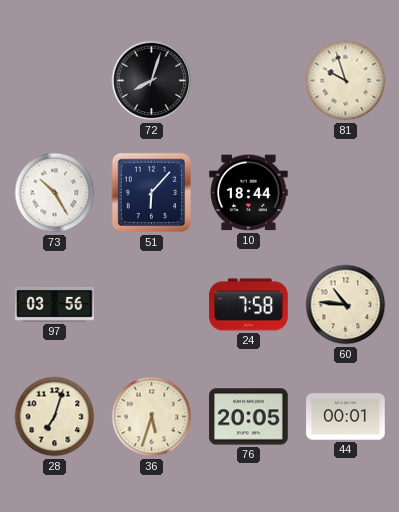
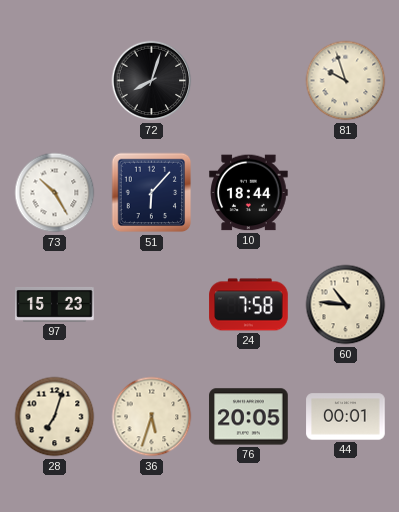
97: 03:56 -> 15:23 (55, 304)
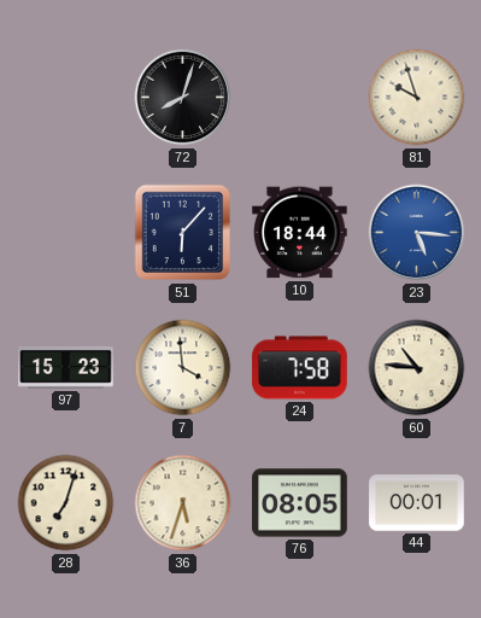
73: 10:25 -> none (55, 193)
23: none -> 5:16 (417, 233)
7: none -> 3:59 (183, 368)
76: 20:05 -> 08:05 (300, 503)
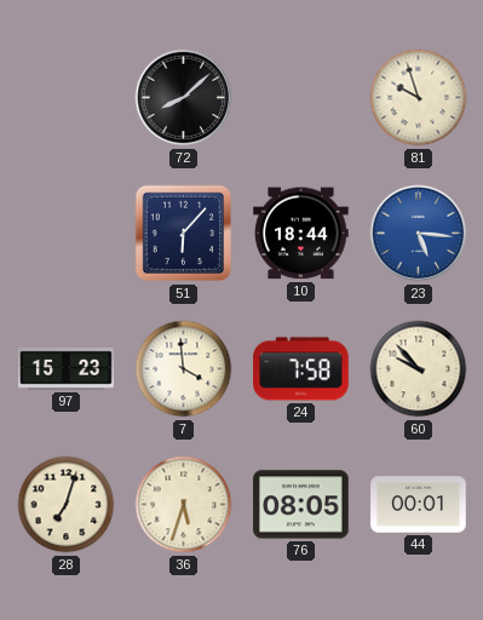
72: 8:03 -> 8:08 (184, 98)
60: 10:46 -> 9:53 (419, 369)
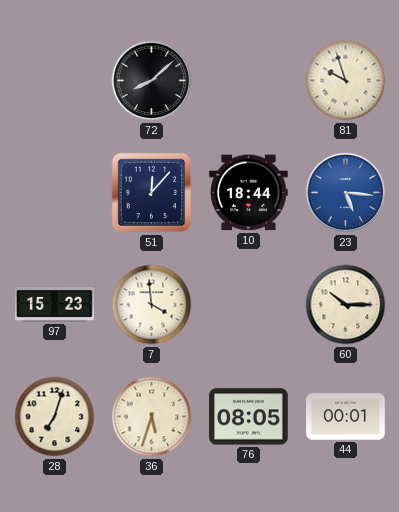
51: 6:07 -> 12:07 (152, 193)
24: 7:58 -> none (301, 369)
60: 9:53 -> 10:15 (346, 305)
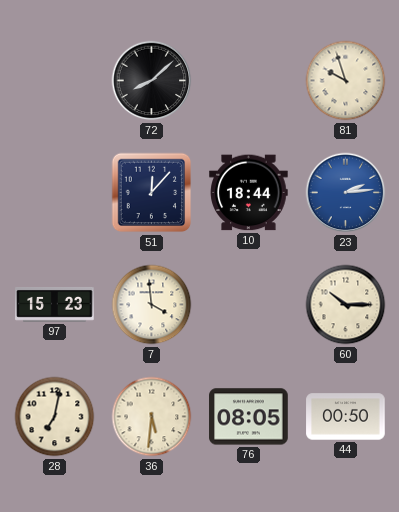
23: 5:16 -> 2:14 (346, 193)
28: 7:03 -> 7:02 (55, 417)
36: 5:33 -> 5:31 (152, 417)
44: 00:01 -> 00:50 (346, 417)
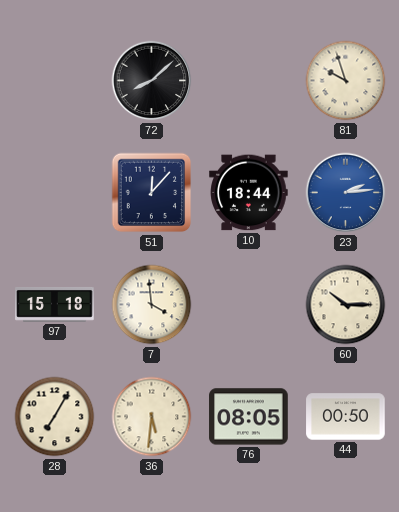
97: 15:23 -> 15:18 (55, 304)
28: 7:02 -> 7:05 (55, 417)
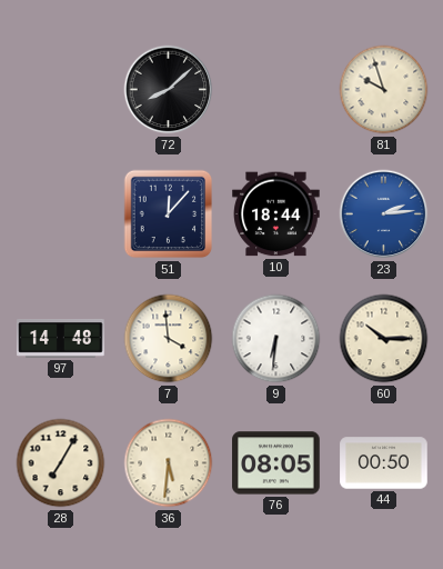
97: 15:18 -> 14:48 (61, 338)
9: none -> 6:31 (276, 339)
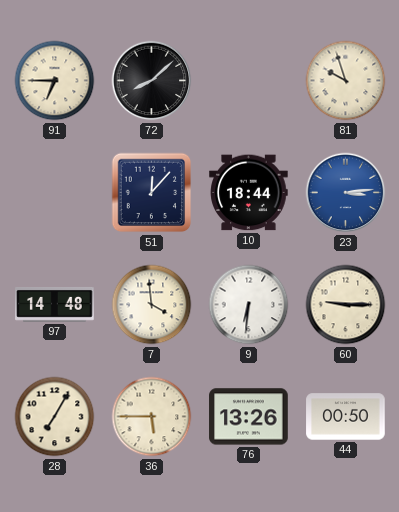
91: none -> 6:45 (55, 81)
23: 2:14 -> 3:14 (346, 193)
60: 10:15 -> 9:15 (346, 305)
36: 5:31 -> 5:45 (152, 417)
76: 08:05 -> 13:26 (249, 417)
